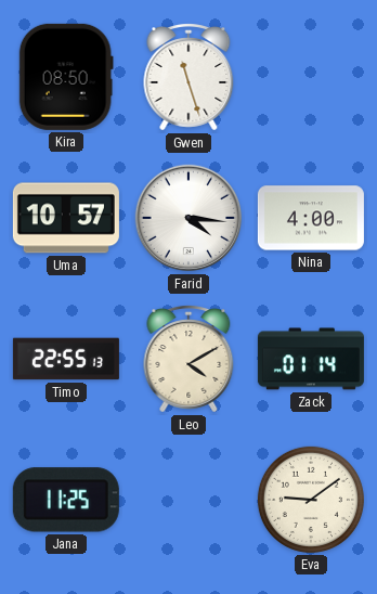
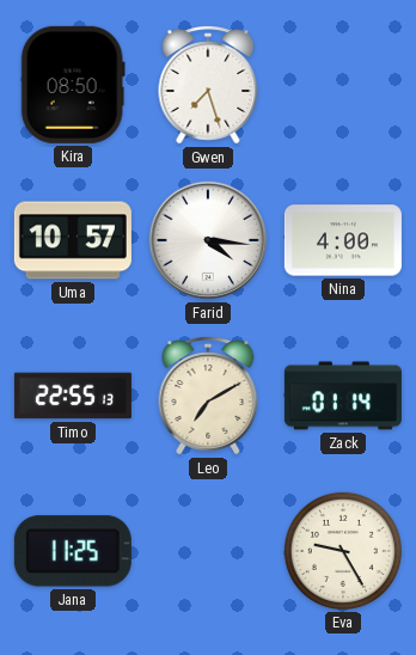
Gwen: 11:27 -> 7:27 (208, 86)
Leo: 4:10 -> 7:10 (208, 397)
Eva: 9:09 -> 9:25 (343, 551)
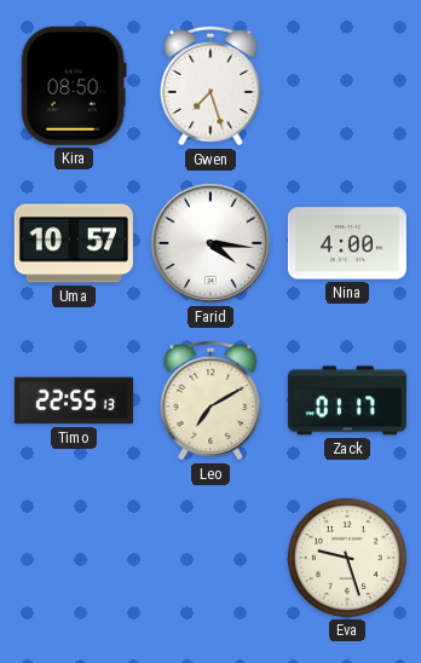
Zack: 01:14 -> 01:17 (347, 400)
Jana: 11:25 -> none (73, 551)
Eva: 9:25 -> 9:27 (347, 558)
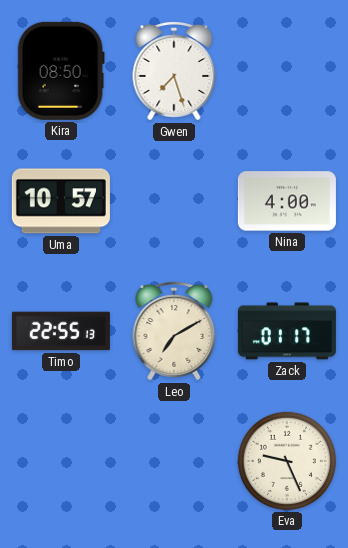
Farid: 4:16 -> none (211, 243)
Eva: 9:27 -> 9:26 (287, 461)
